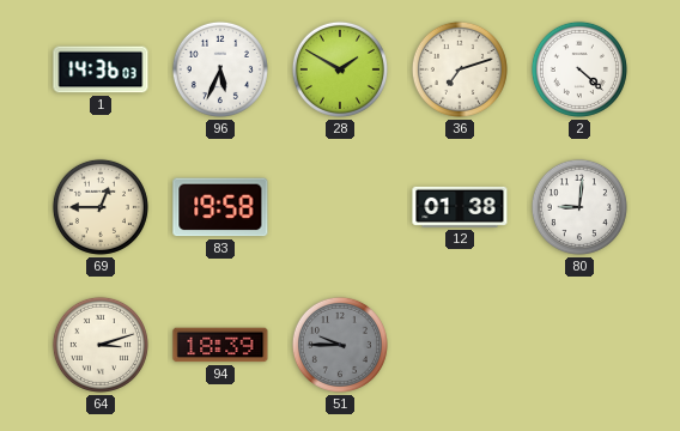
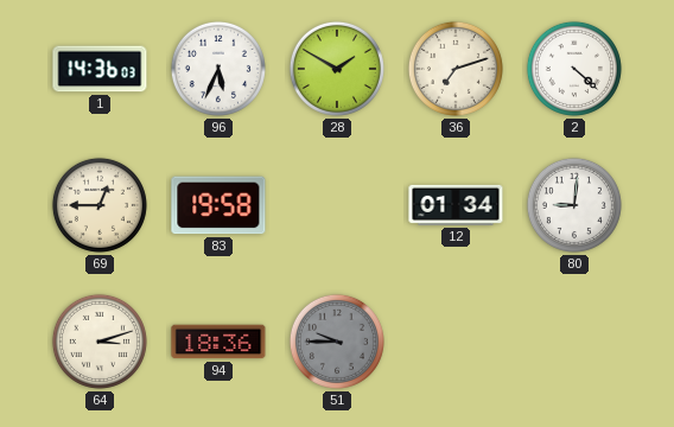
12: 01:38 -> 01:34 (456, 205)
94: 18:39 -> 18:36 (218, 342)
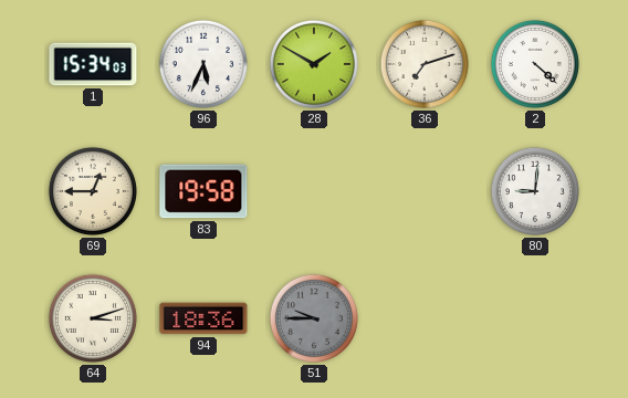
1: 14:36 -> 15:34 (93, 64)
12: 01:34 -> none (456, 205)
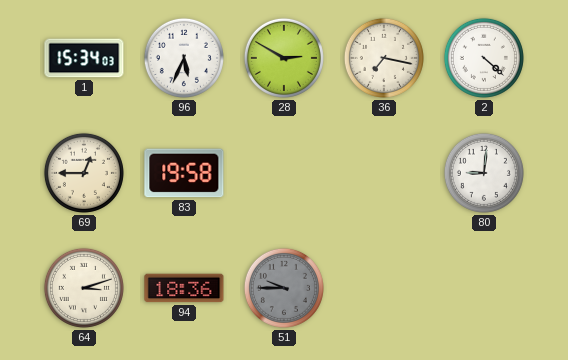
28: 1:50 -> 2:50 (284, 58)
36: 7:12 -> 7:17 (384, 58)
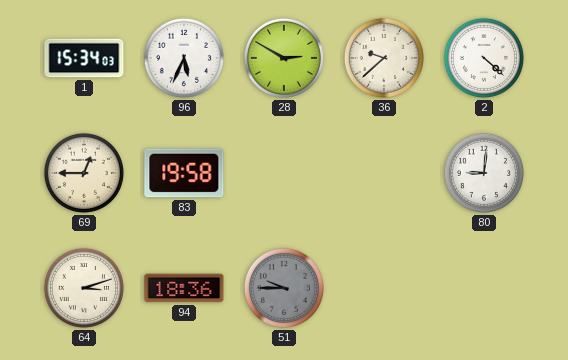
36: 7:17 -> 9:38 (384, 58)
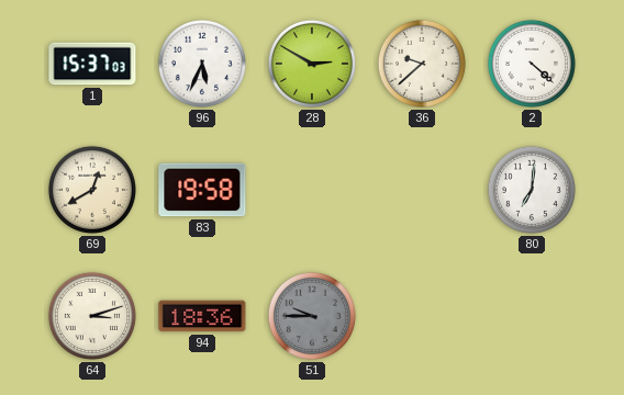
1: 15:34 -> 15:37 (92, 64)
69: 12:45 -> 12:40 (92, 190)
80: 9:01 -> 7:01 (532, 190)
